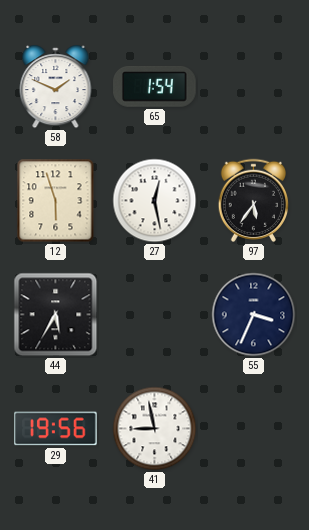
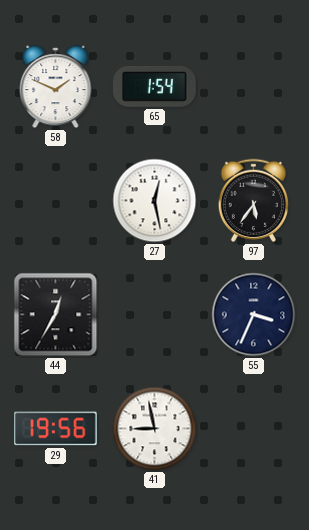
12: 5:57 -> none (56, 201)
44: 5:35 -> 12:35 (56, 315)
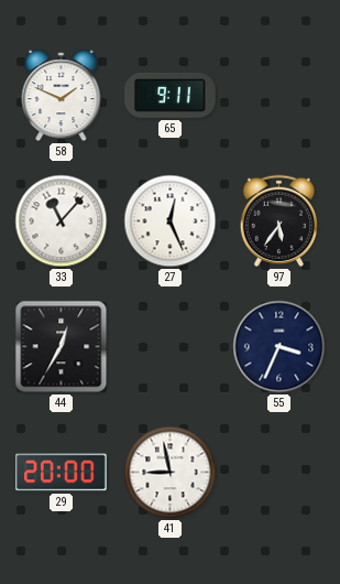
65: 1:54 -> 9:11 (171, 95)
33: none -> 11:07 (62, 221)
27: 12:28 -> 12:26 (171, 221)
29: 19:56 -> 20:00 (62, 473)
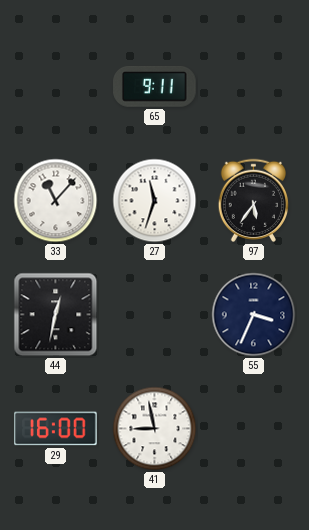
58: 1:49 -> none (62, 96)
27: 12:26 -> 11:33 (155, 201)
44: 12:35 -> 12:32 (56, 315)
29: 20:00 -> 16:00 (56, 429)
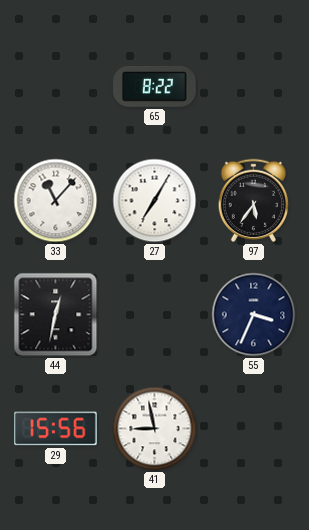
65: 9:11 -> 8:22 (155, 86)
27: 11:33 -> 7:05 (155, 201)
29: 16:00 -> 15:56 (56, 429)
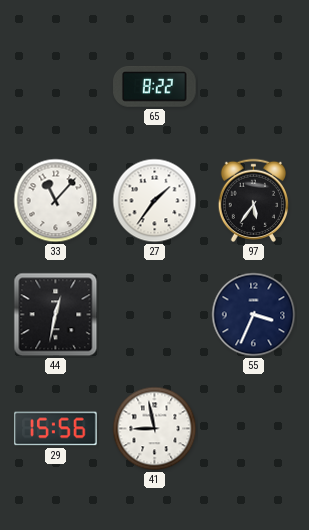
27: 7:05 -> 1:36 (155, 201)
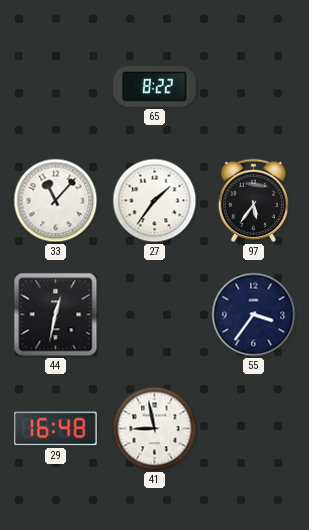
55: 3:34 -> 3:36 (254, 315)
29: 15:56 -> 16:48 (56, 429)
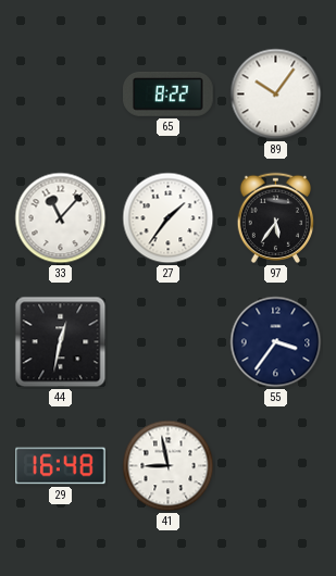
89: none -> 10:06 (276, 95)
